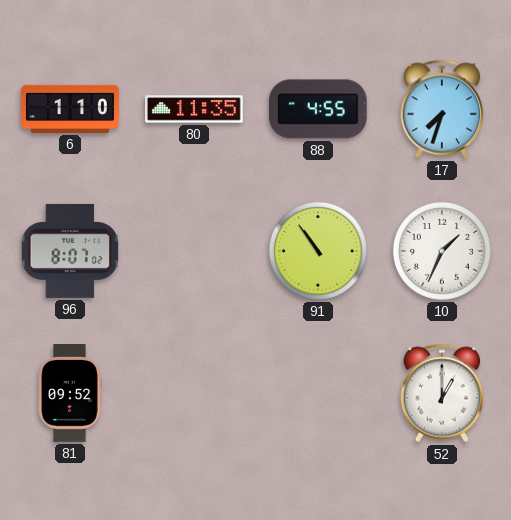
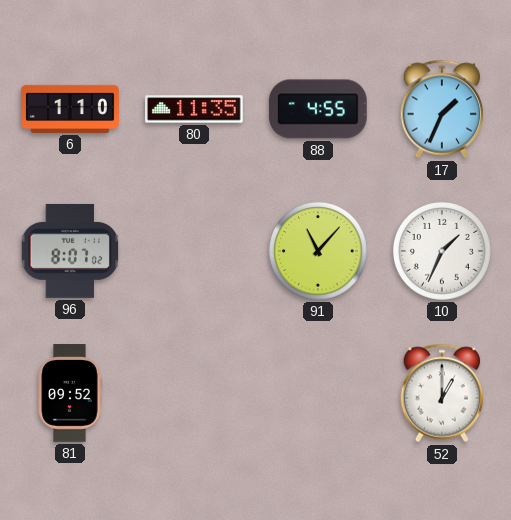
17: 7:33 -> 1:34 (442, 109)
91: 10:54 -> 11:07 (318, 251)
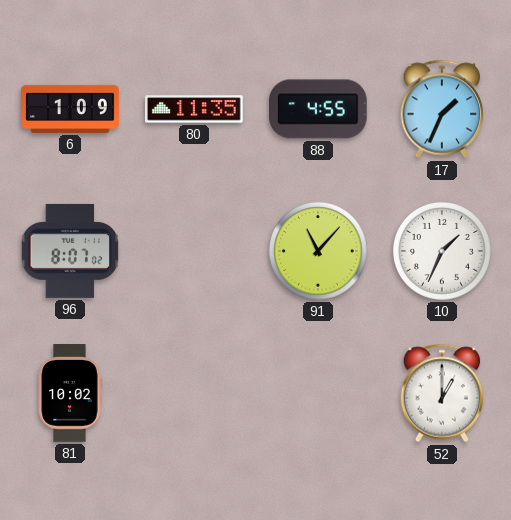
6: 1:10 -> 1:09 (70, 109)
81: 09:52 -> 10:02 (70, 393)
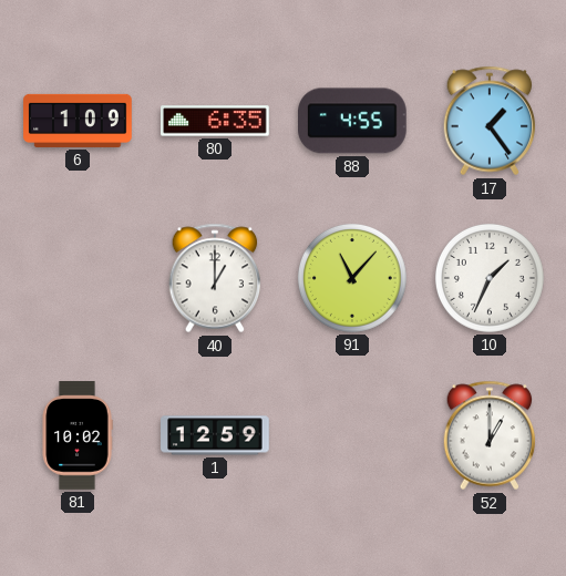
80: 11:35 -> 6:35 (215, 121)
17: 1:34 -> 1:24 (490, 121)
96: 8:07 -> none (70, 251)
40: none -> 1:00 (215, 278)
1: none -> 12:59 (215, 435)
